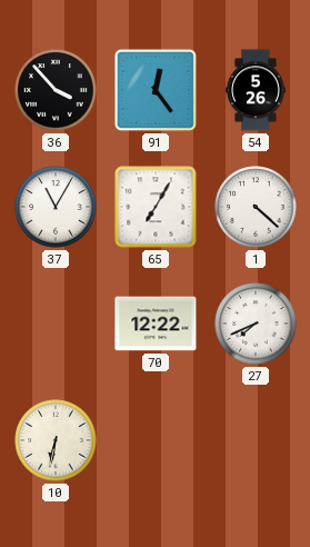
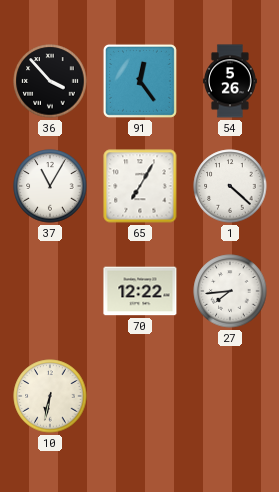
27: 7:41 -> 7:44 (230, 291)
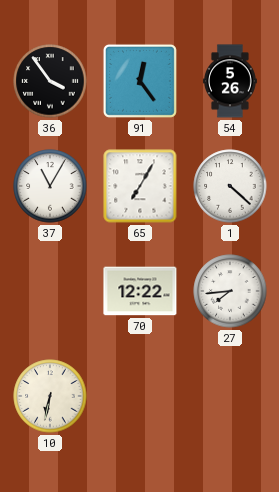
36: 3:53 -> 3:54 (50, 81)
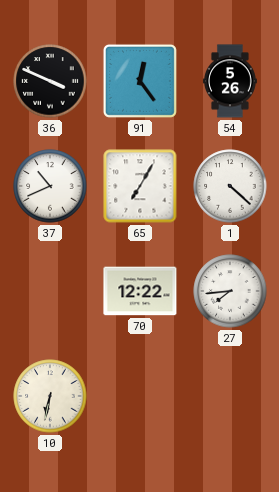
36: 3:54 -> 3:49 (50, 81)
37: 11:05 -> 10:41 (50, 186)
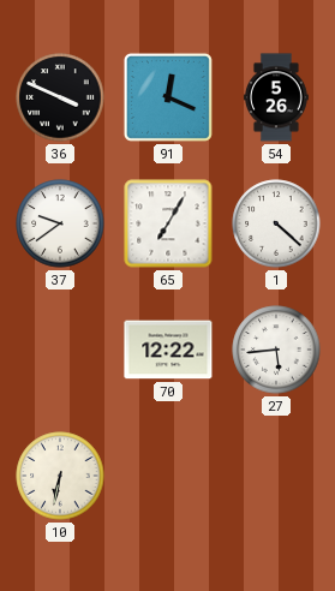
91: 12:24 -> 12:19 (168, 97)
37: 10:41 -> 9:39 (60, 223)
27: 7:44 -> 5:44 (276, 350)
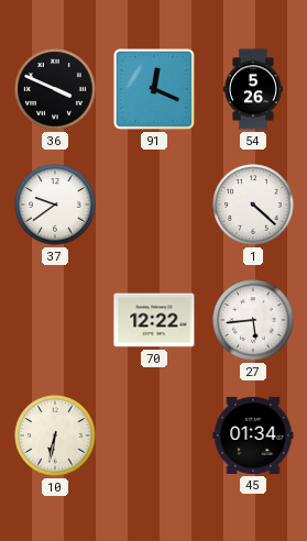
65: 7:05 -> none (168, 223)
45: none -> 01:34 (253, 435)
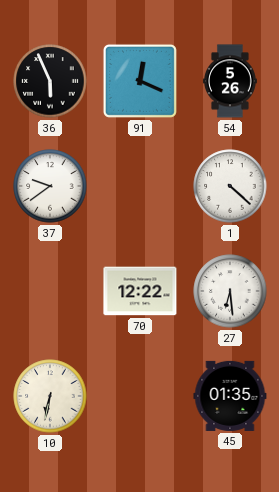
36: 3:49 -> 5:56 (50, 81)
27: 5:44 -> 6:29 (230, 291)
45: 01:34 -> 01:35 (230, 396)
